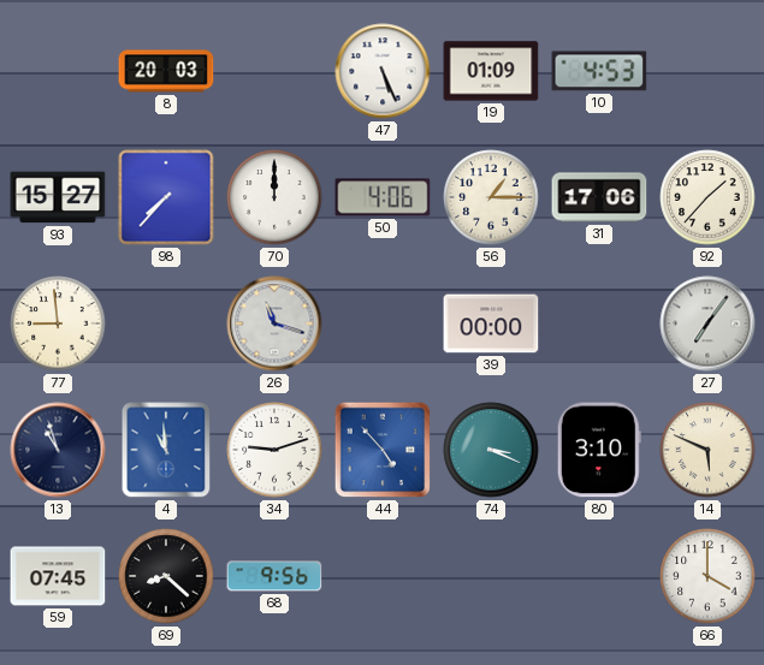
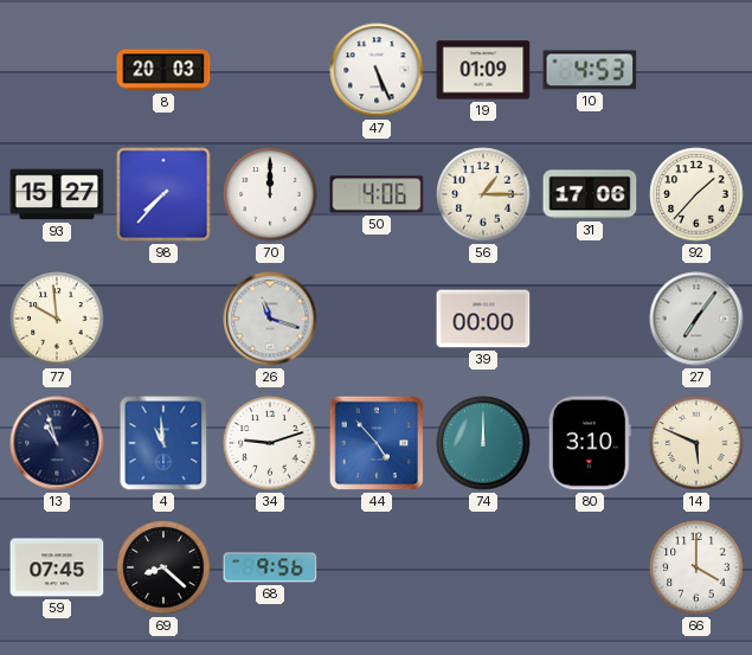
77: 8:59 -> 9:59 (57, 319)
74: 3:19 -> 12:00 (483, 443)
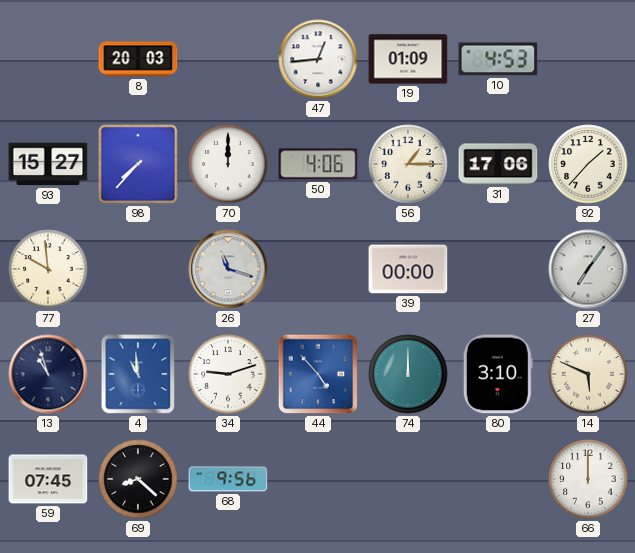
47: 5:26 -> 12:44 (318, 59)
66: 4:00 -> 12:00 (588, 479)
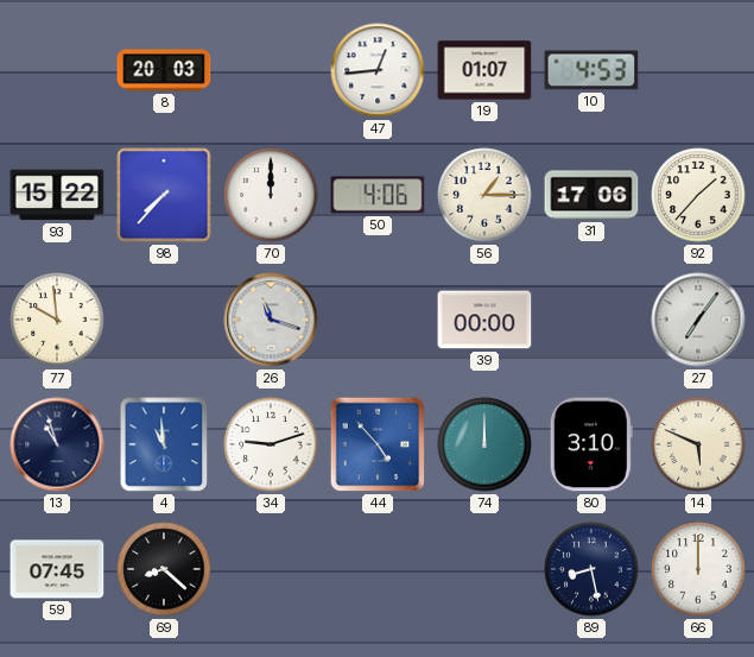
19: 01:09 -> 01:07 (484, 70)
93: 15:27 -> 15:22 (57, 195)
68: 9:56 -> none (228, 479)
89: none -> 8:28 (591, 569)
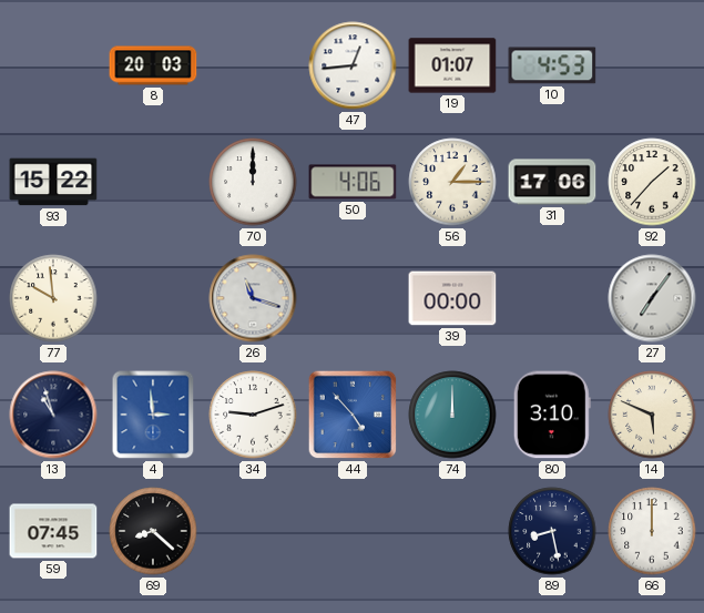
98: 7:37 -> none (164, 195)
4: 10:59 -> 2:59 (153, 415)
